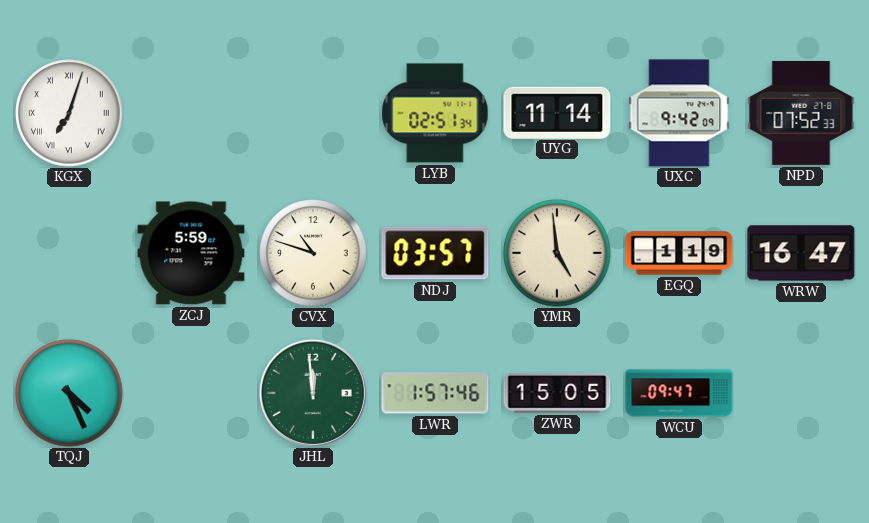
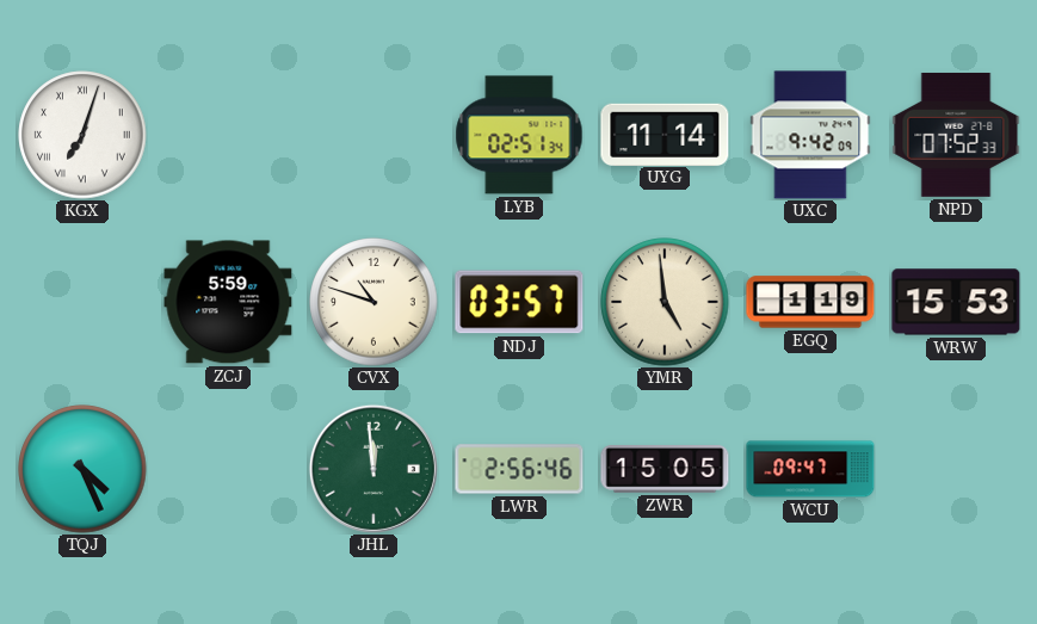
WRW: 16:47 -> 15:53 (956, 302)
LWR: 1:57 -> 2:56 (519, 469)
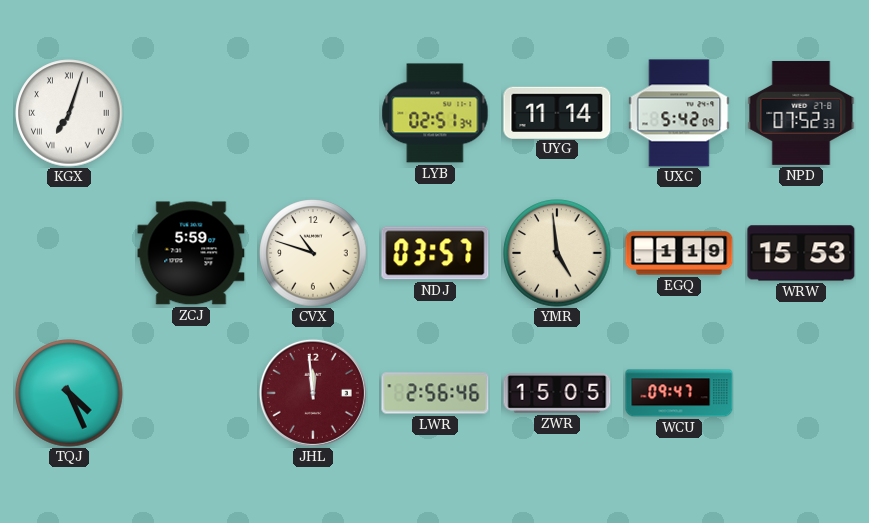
UXC: 9:42 -> 5:42 (679, 113)
JHL dial: green -> burgundy (313, 393)
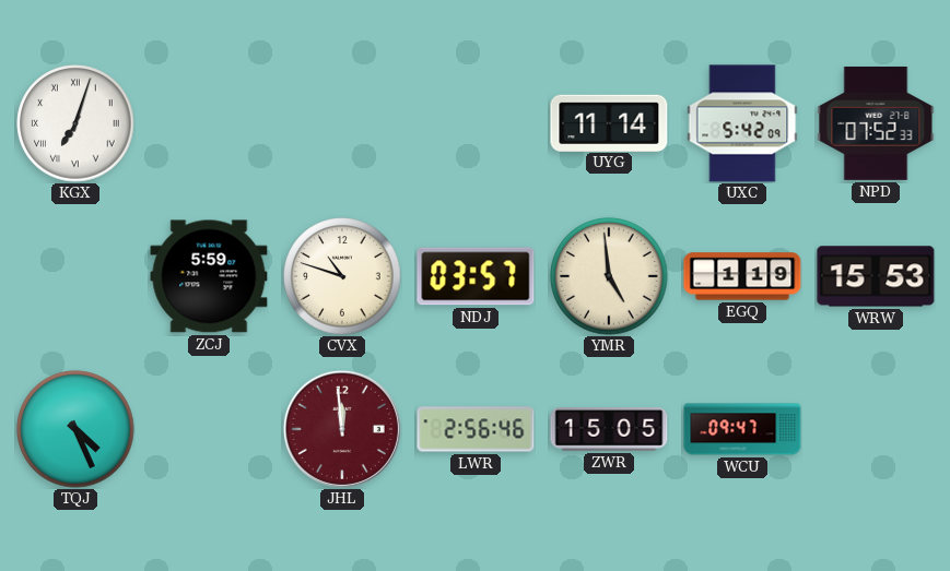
LYB: 02:51 -> none (435, 113)
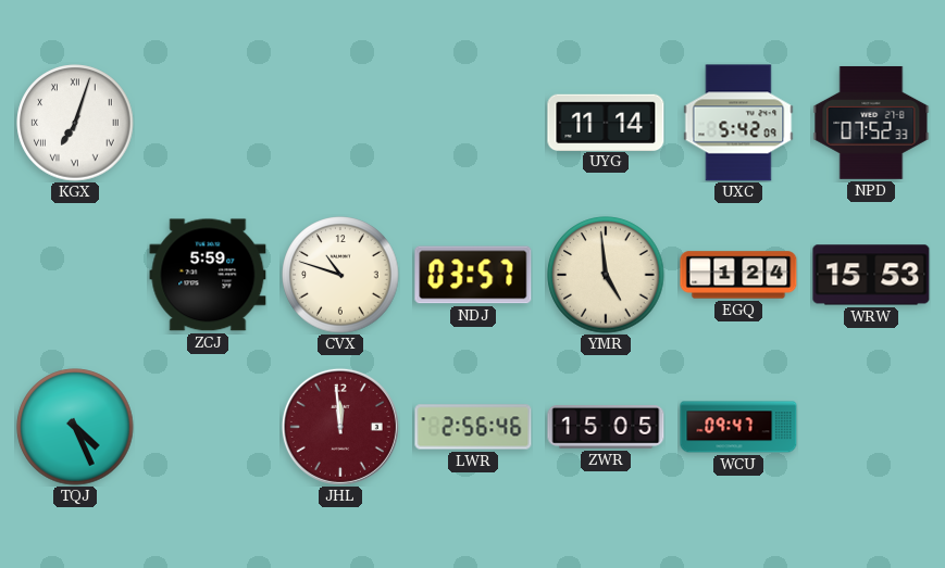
EGQ: 1:19 -> 1:24 (738, 275)
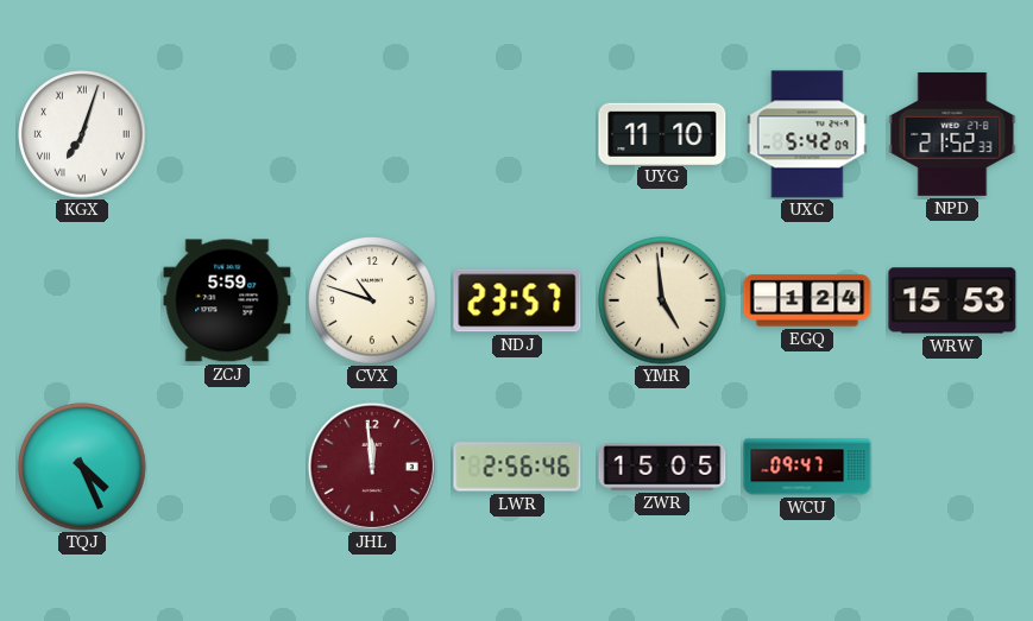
UYG: 11:14 -> 11:10 (662, 133)
NPD: 07:52 -> 21:52 (952, 134)
NDJ: 03:57 -> 23:57 (517, 300)
